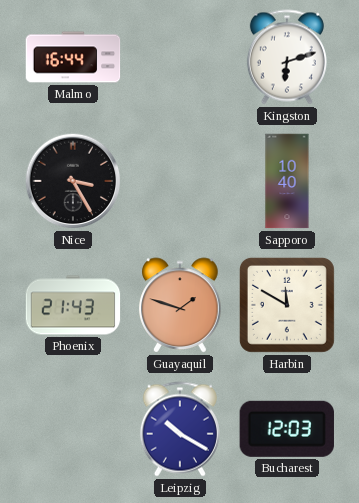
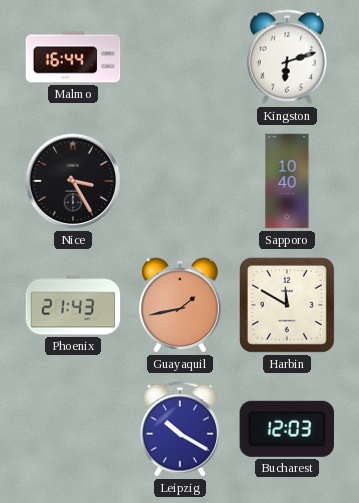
Guayaquil: 1:48 -> 1:43 (180, 305)
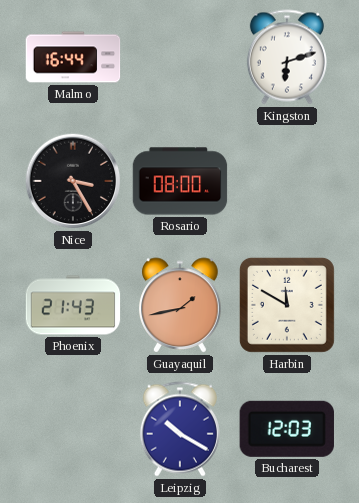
Rosario: none -> 08:00 (180, 181)
Sapporo: 10:40 -> none (287, 181)
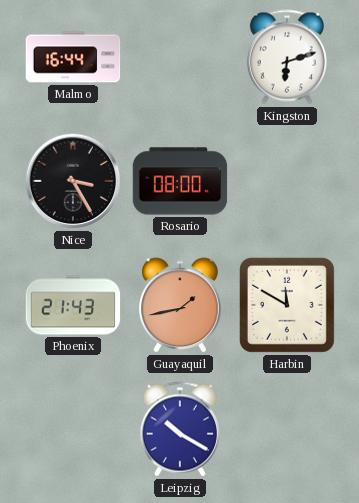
Bucharest: 12:03 -> none (287, 429)
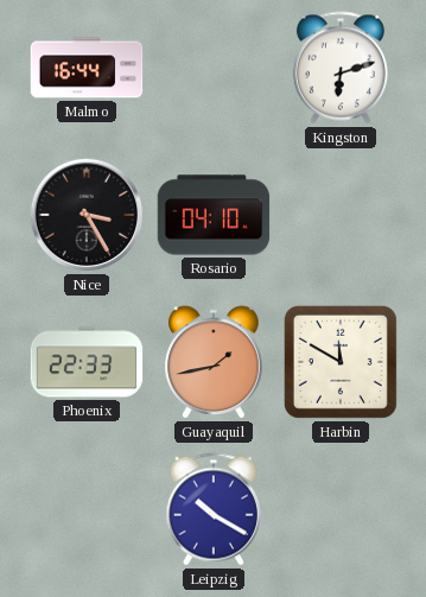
Rosario: 08:00 -> 04:10 (214, 215)
Phoenix: 21:43 -> 22:33 (87, 362)
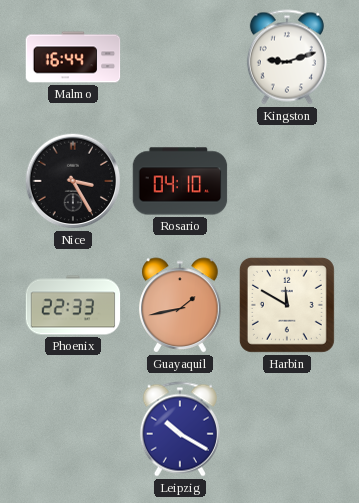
Kingston: 6:12 -> 9:12 (287, 57)
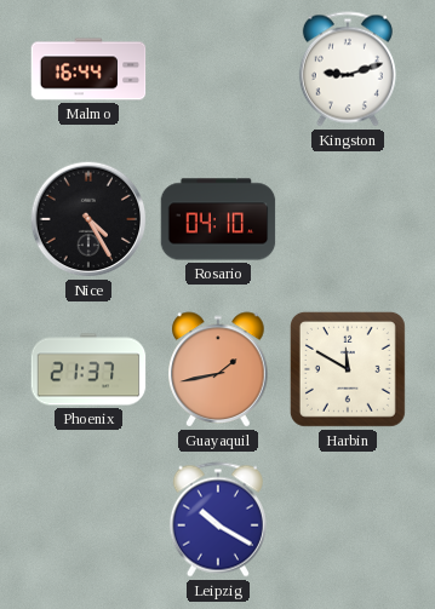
Nice: 3:25 -> 4:25 (88, 219)
Phoenix: 22:33 -> 21:37 (88, 369)
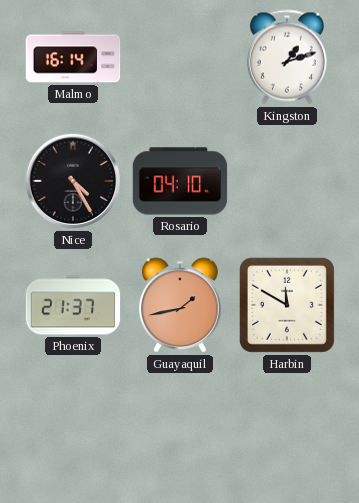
Malmo: 16:44 -> 16:14 (73, 57)
Kingston: 9:12 -> 1:12 (287, 57)
Leipzig: 10:20 -> none (218, 519)
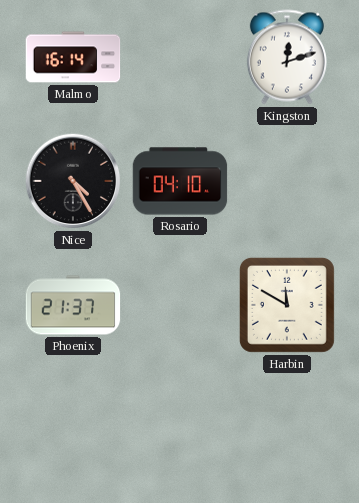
Kingston: 1:12 -> 12:12 (287, 57)
Guayaquil: 1:43 -> none (180, 305)
